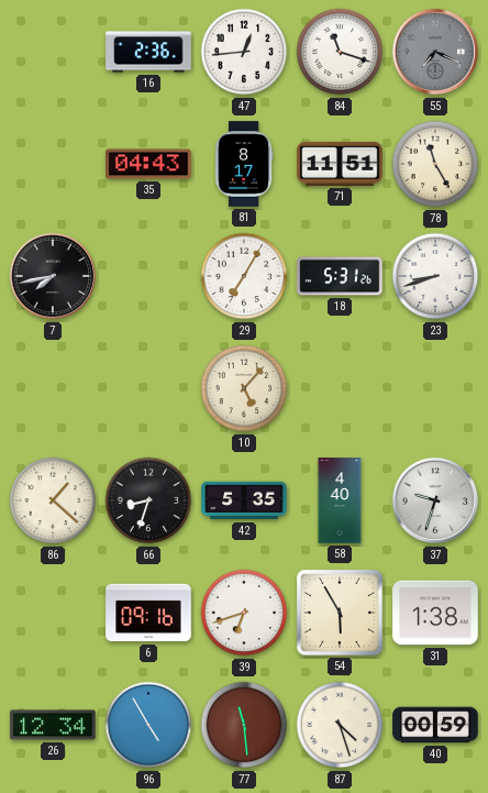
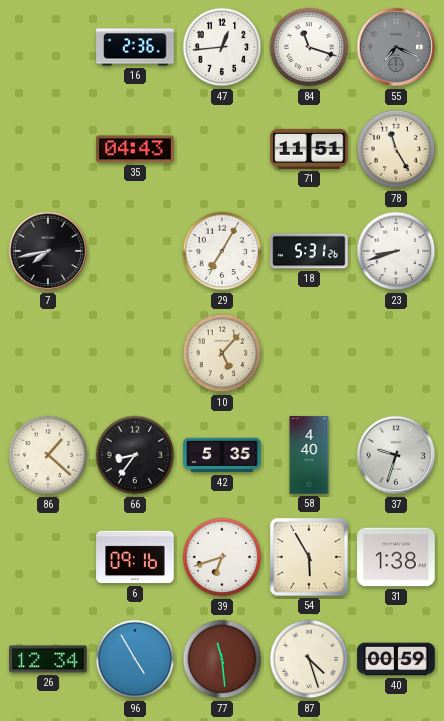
81: 8:17 -> none (244, 164)
66: 8:33 -> 8:36 (135, 455)
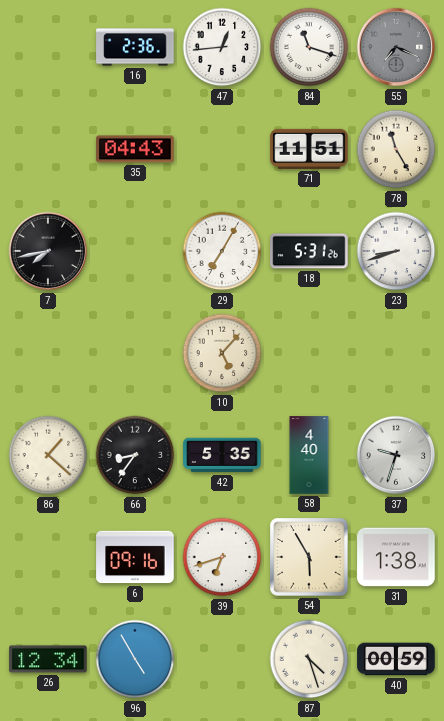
77: 11:29 -> none (222, 659)
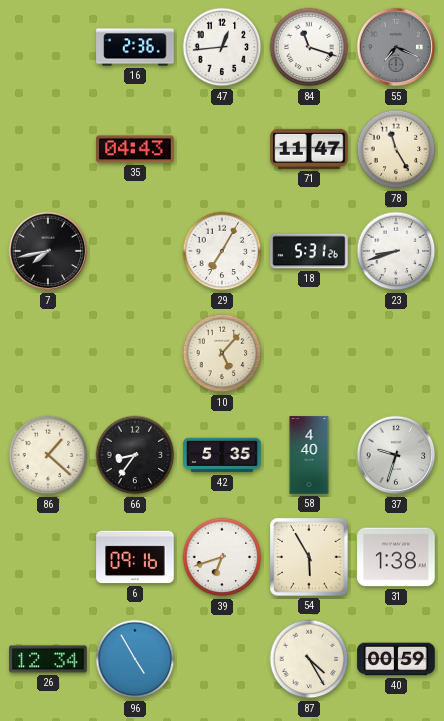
71: 11:51 -> 11:47 (309, 149)
87: 4:27 -> 4:25 (309, 659)
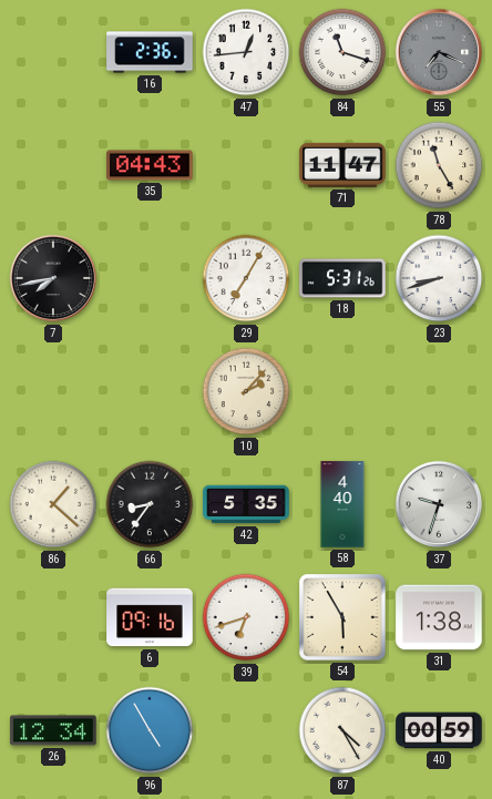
10: 5:07 -> 2:07 (246, 391)
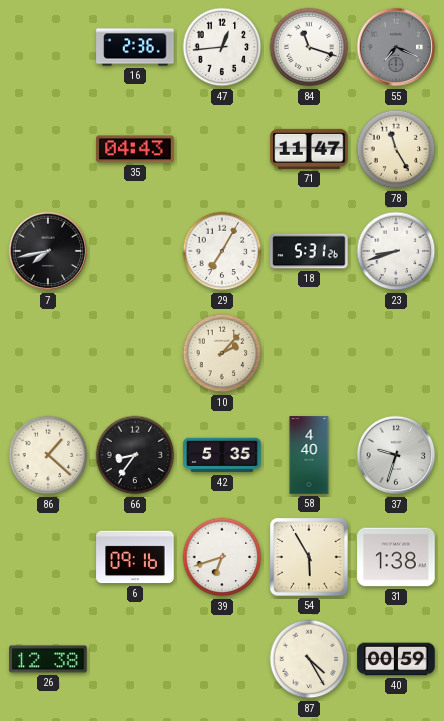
26: 12:34 -> 12:38 (48, 659)
96: 4:55 -> none (150, 730)
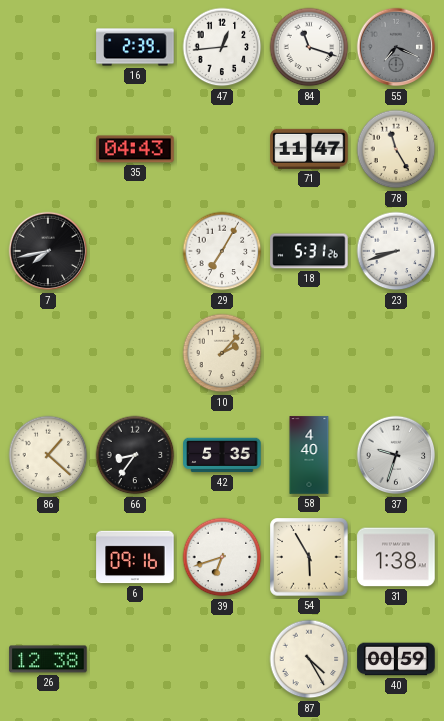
16: 2:36 -> 2:39 (135, 47)
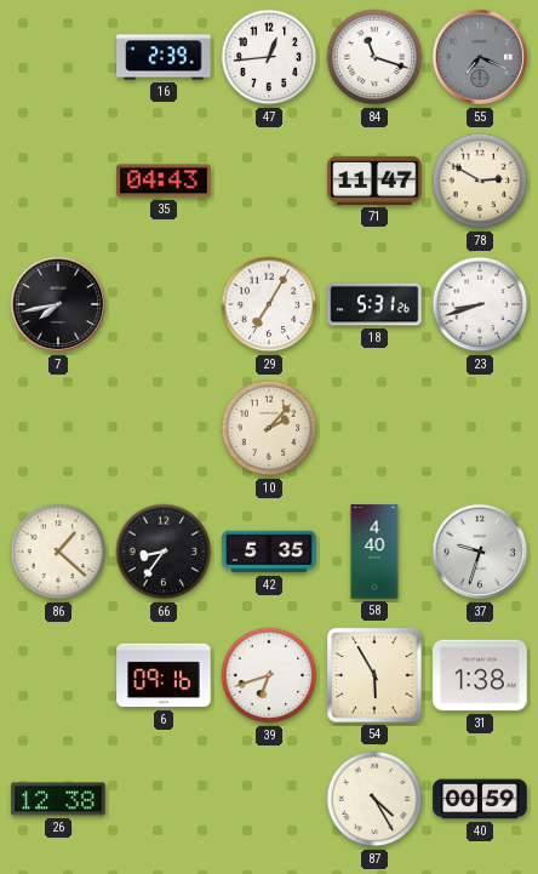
78: 11:25 -> 2:50 (480, 181)
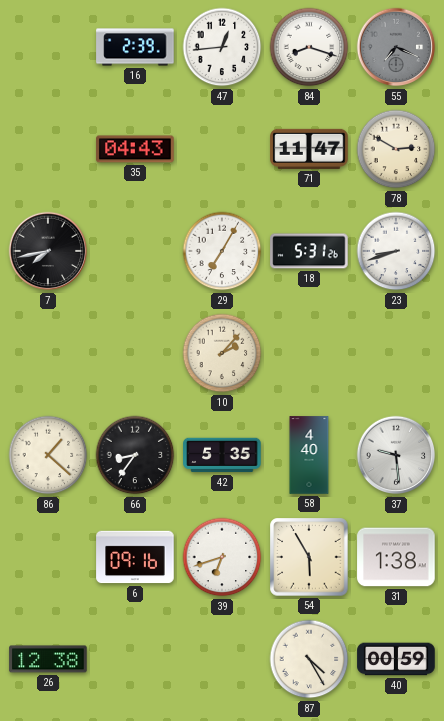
84: 11:18 -> 8:18 (309, 47)
37: 9:33 -> 9:29 (396, 455)
